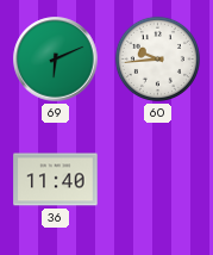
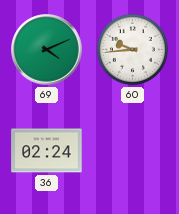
69: 6:11 -> 4:11 (47, 50)
36: 11:40 -> 02:24 (47, 151)
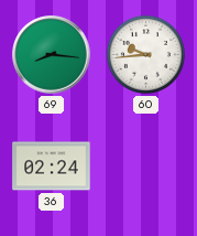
69: 4:11 -> 8:16 (52, 55)
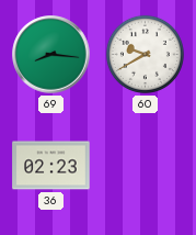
60: 9:44 -> 9:40 (145, 54)
36: 02:24 -> 02:23 (51, 166)
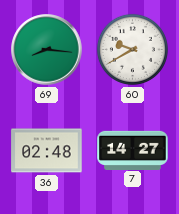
36: 02:23 -> 02:48 (47, 151)
7: none -> 14:27 (133, 150)
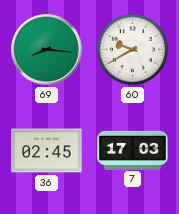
36: 02:48 -> 02:45 (47, 151)
7: 14:27 -> 17:03 (133, 150)
